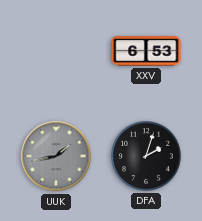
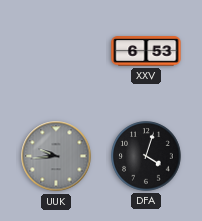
UUK: 1:43 -> 9:44 (56, 156)
DFA: 2:03 -> 4:03 (146, 156)
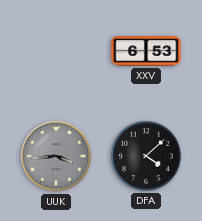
UUK: 9:44 -> 3:44 (56, 156)
DFA: 4:03 -> 4:08 (146, 156)
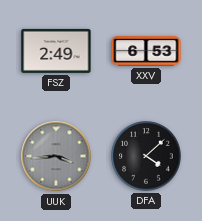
FSZ: none -> 2:49 (56, 51)
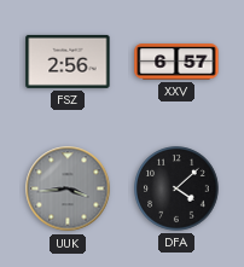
FSZ: 2:49 -> 2:56 (68, 62)
XXV: 6:53 -> 6:57 (176, 62)
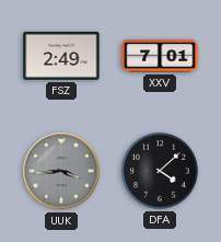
FSZ: 2:56 -> 2:49 (61, 56)
XXV: 6:57 -> 7:01 (160, 56)
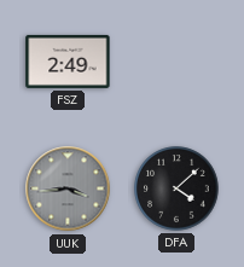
XXV: 7:01 -> none (160, 56)
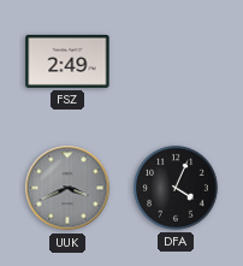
UUK: 3:44 -> 3:41 (67, 188)
DFA: 4:08 -> 4:04 (176, 188)
